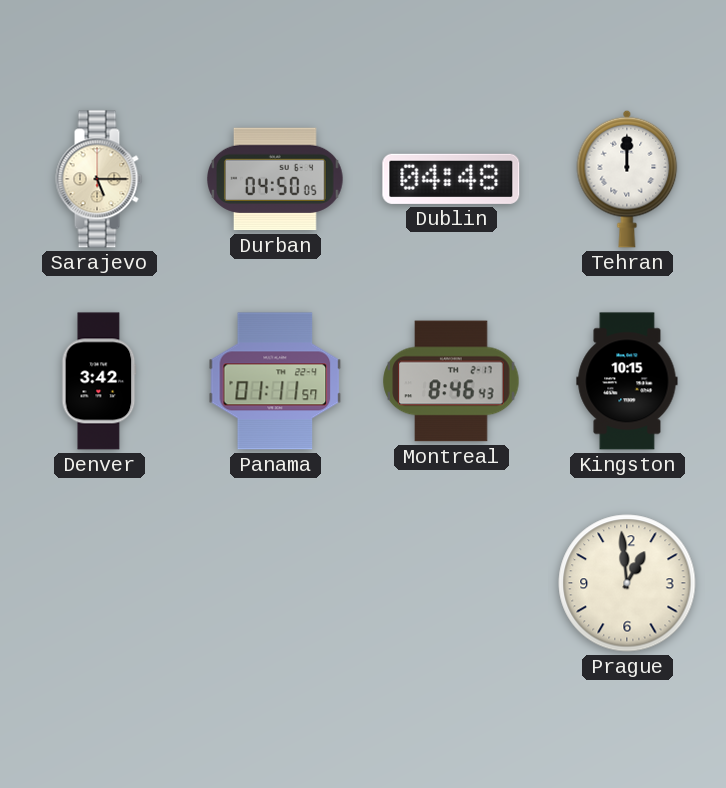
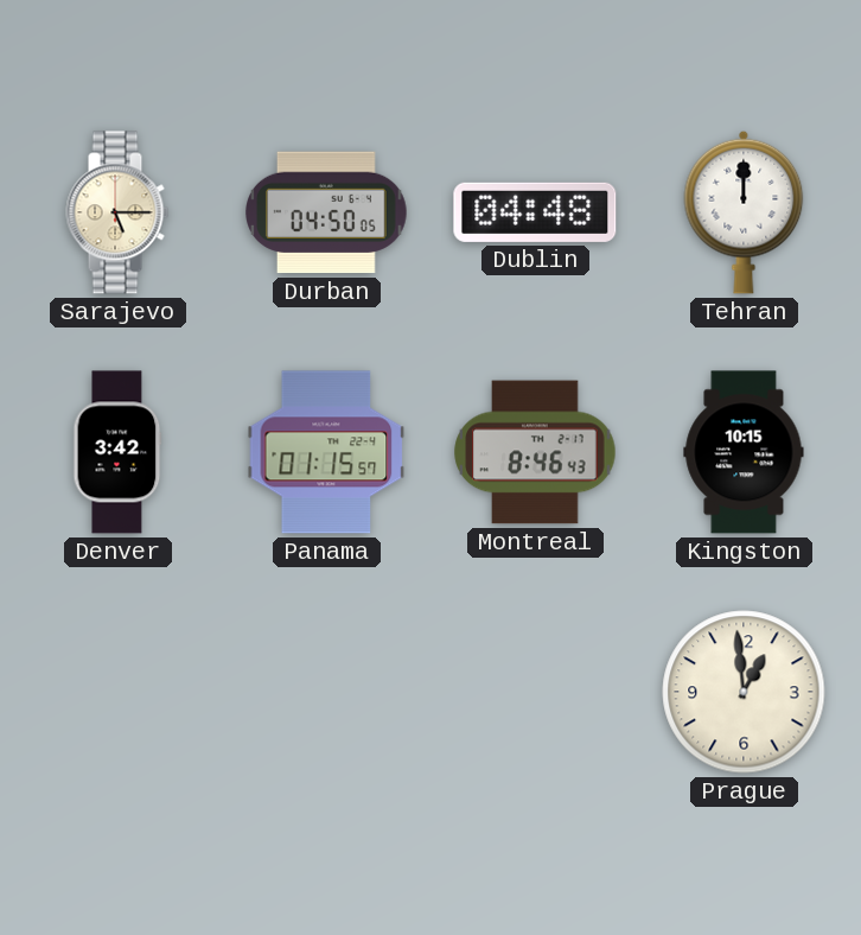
Panama: 01:11 -> 01:15 (326, 452)
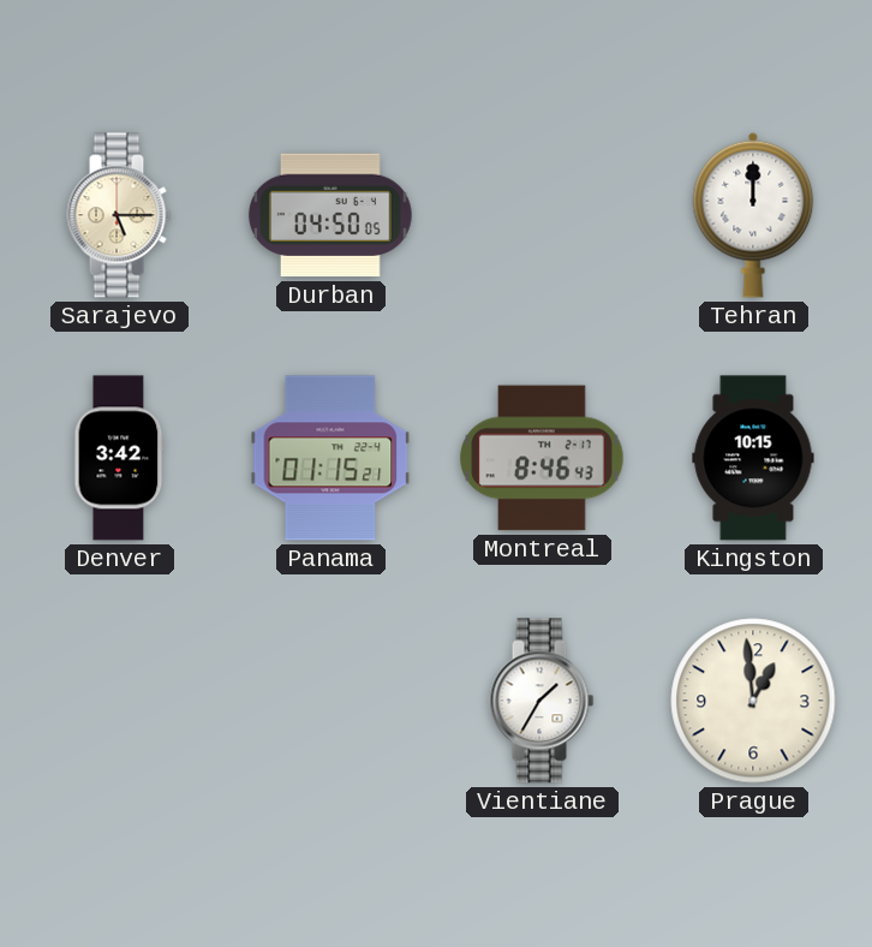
Dublin: 04:48 -> none (535, 212)
Panama: 01:15:57 -> 01:15:21 (330, 458)
Vientiane: none -> 1:35 (542, 701)
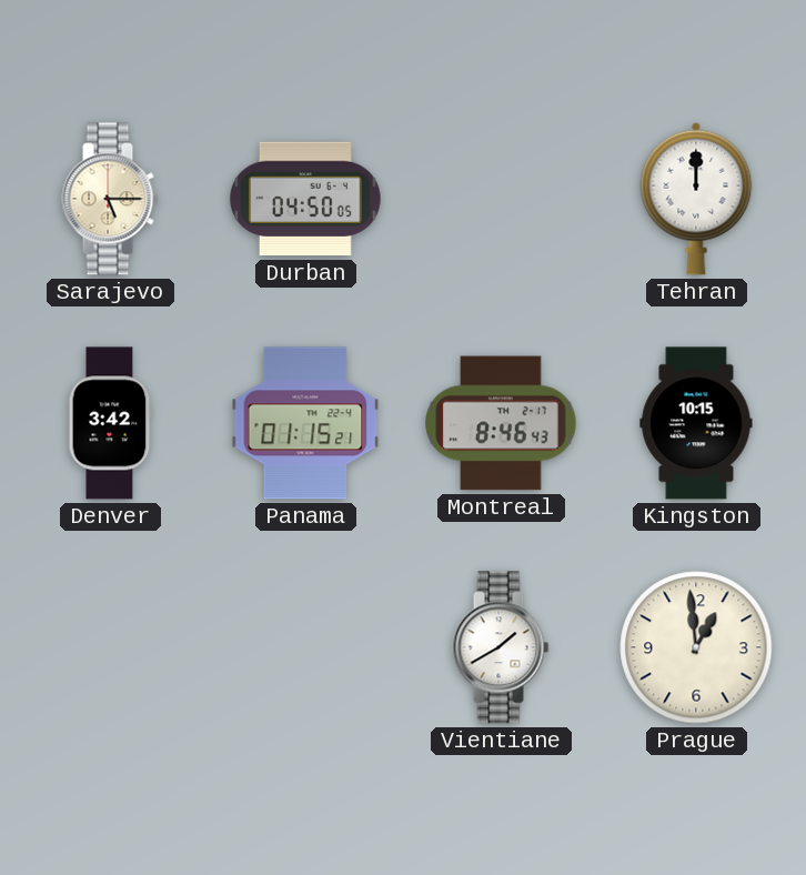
Vientiane: 1:35 -> 1:40 (501, 647)
